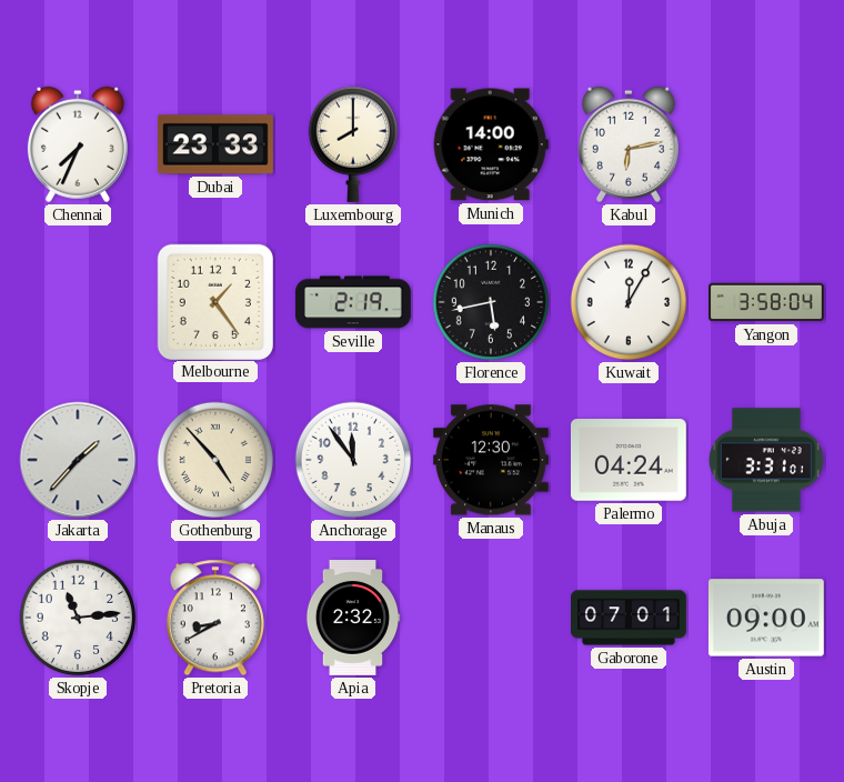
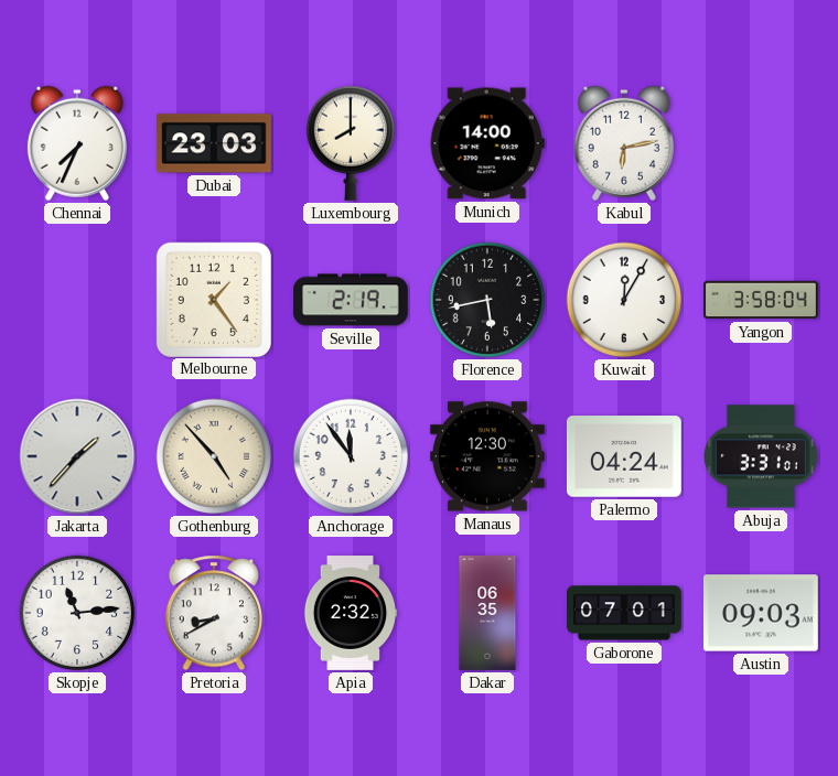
Dubai: 23:33 -> 23:03 (214, 143)
Dakar: none -> 06:35 (487, 614)
Austin: 09:00 -> 09:03 (761, 613)
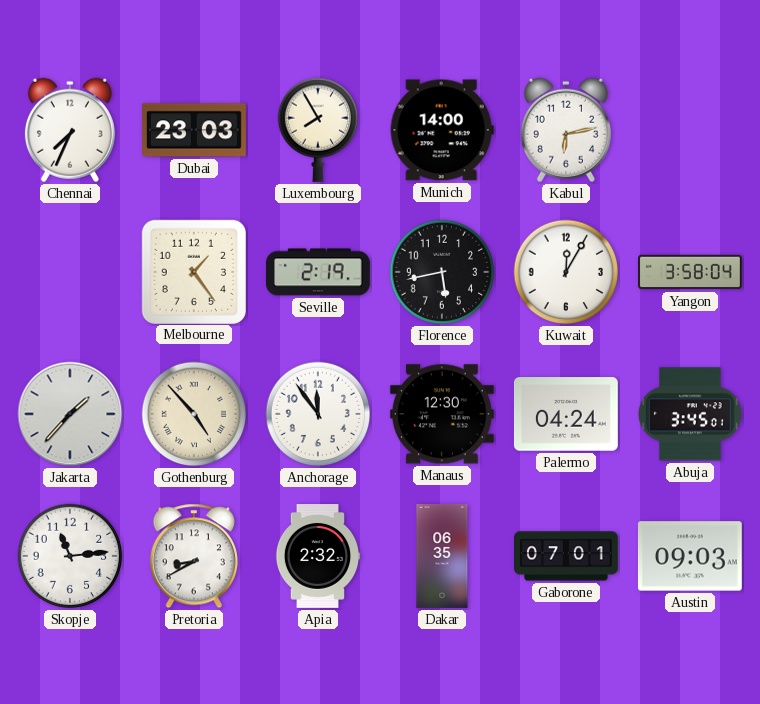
Luxembourg: 8:00 -> 7:55 (317, 130)
Abuja: 3:31 -> 3:45 (690, 414)
